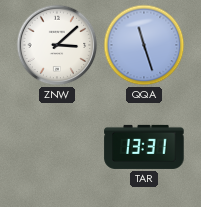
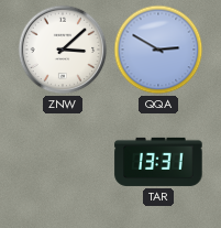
QQA: 11:27 -> 2:50 (158, 50)
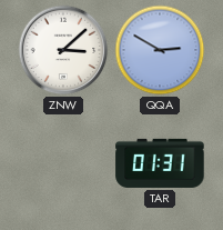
TAR: 13:31 -> 01:31 (160, 163)
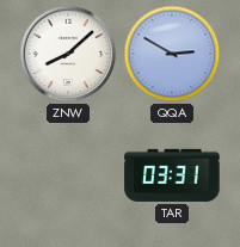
ZNW: 3:08 -> 8:08 (68, 54)
TAR: 01:31 -> 03:31 (172, 175)
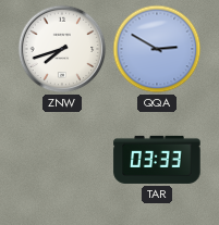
ZNW: 8:08 -> 7:42 (62, 49)
TAR: 03:31 -> 03:33 (157, 160)
